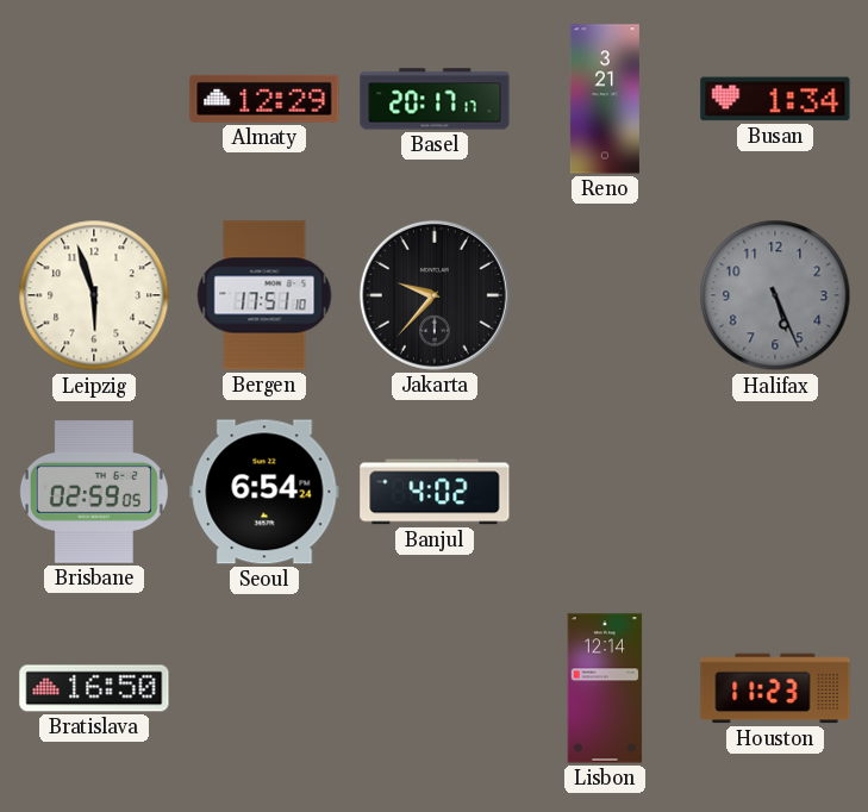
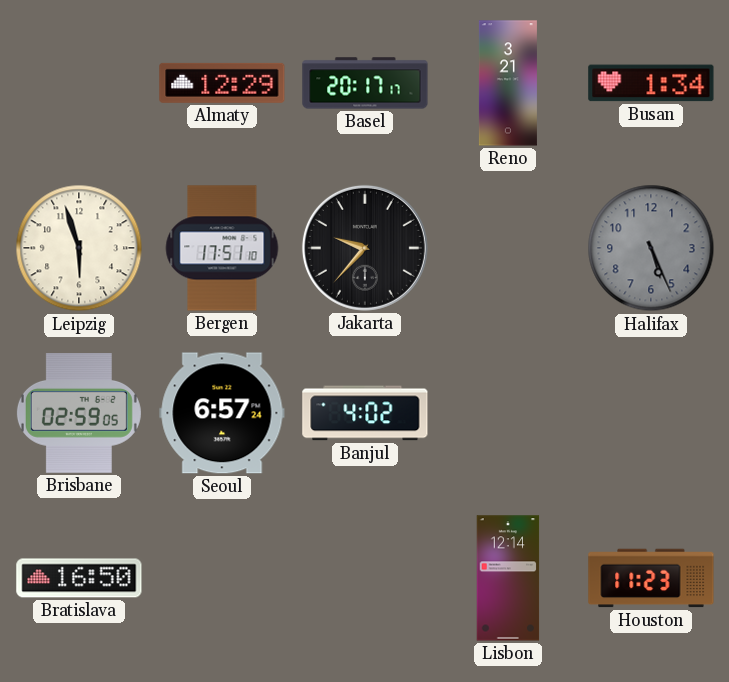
Seoul: 6:54 -> 6:57 (222, 413)
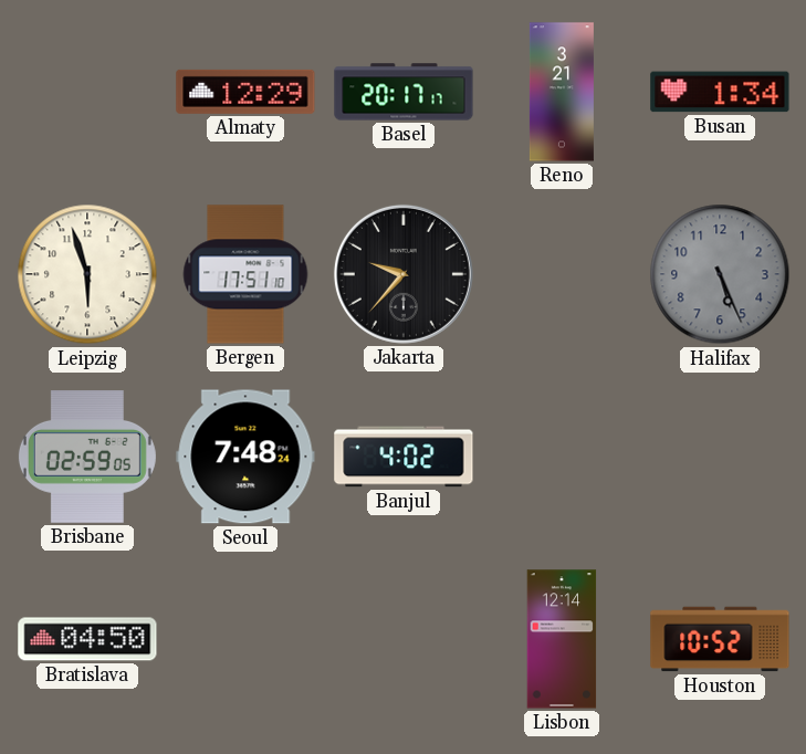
Seoul: 6:57 -> 7:48 (245, 457)
Bratislava: 16:50 -> 04:50 (87, 639)
Houston: 11:23 -> 10:52 (720, 639)
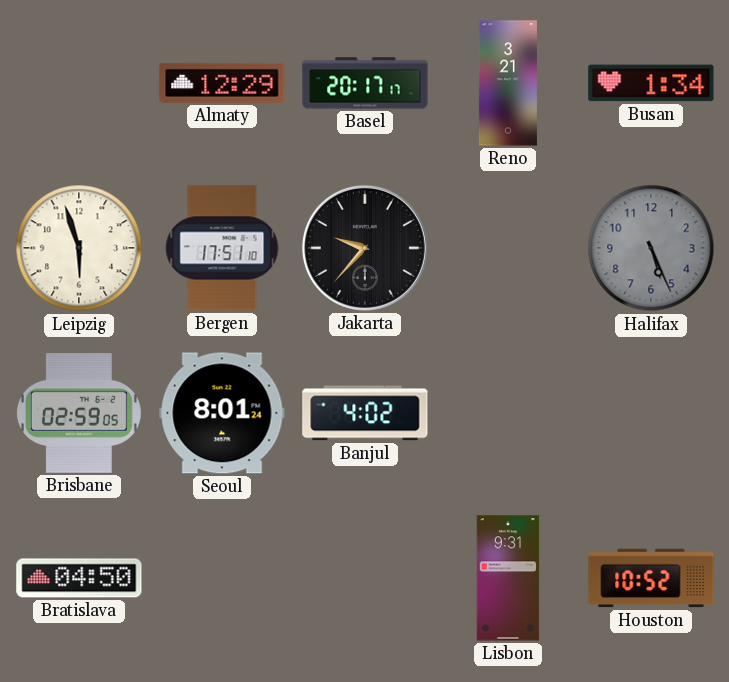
Seoul: 7:48 -> 8:01 (222, 413)
Lisbon: 12:14 -> 9:31 (508, 578)
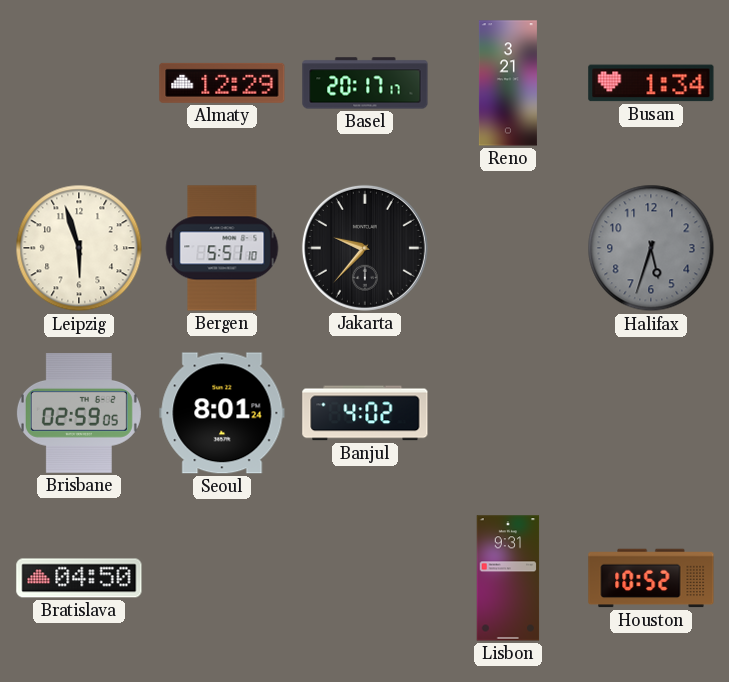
Bergen: 17:51 -> 5:51 (222, 248)
Halifax: 5:26 -> 5:33 (651, 248)
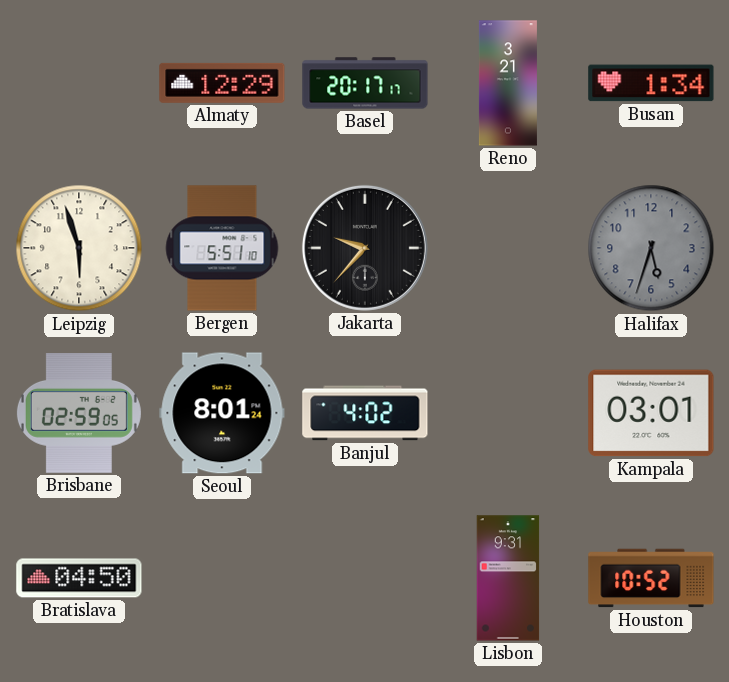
Kampala: none -> 03:01 (651, 413)
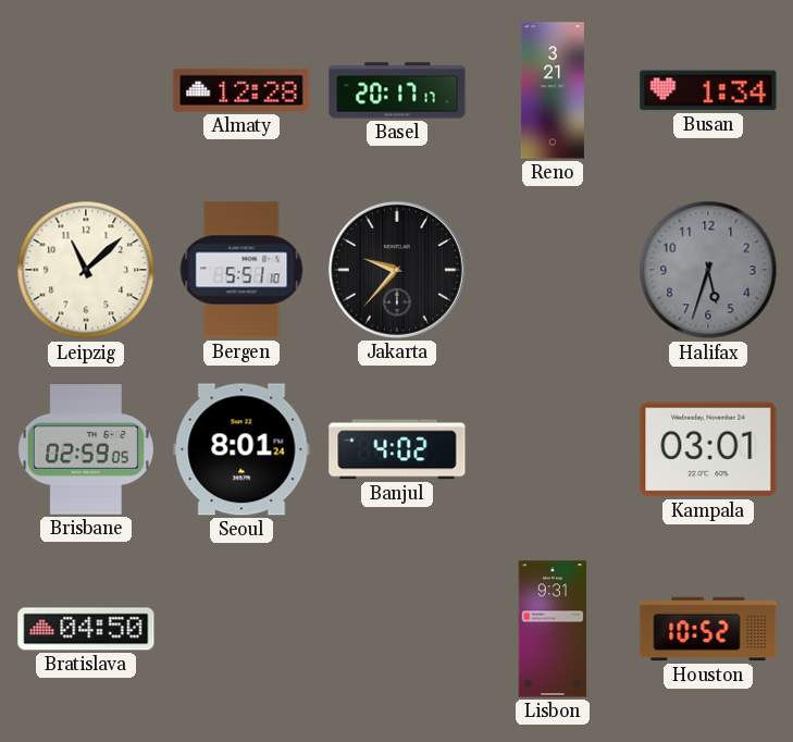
Almaty: 12:29 -> 12:28 (241, 90)
Leipzig: 5:57 -> 11:08 (86, 270)
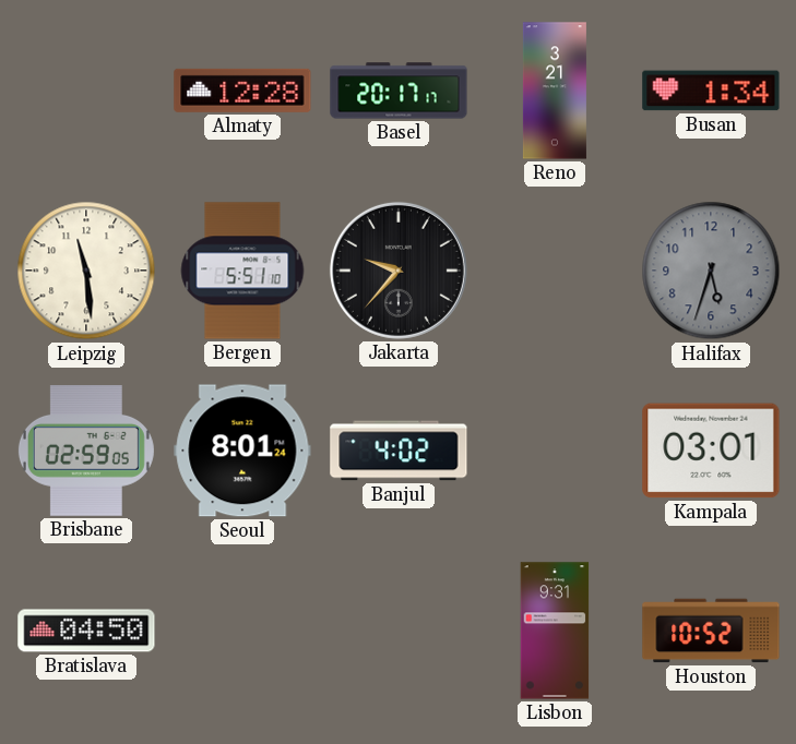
Leipzig: 11:08 -> 11:29 (86, 271)
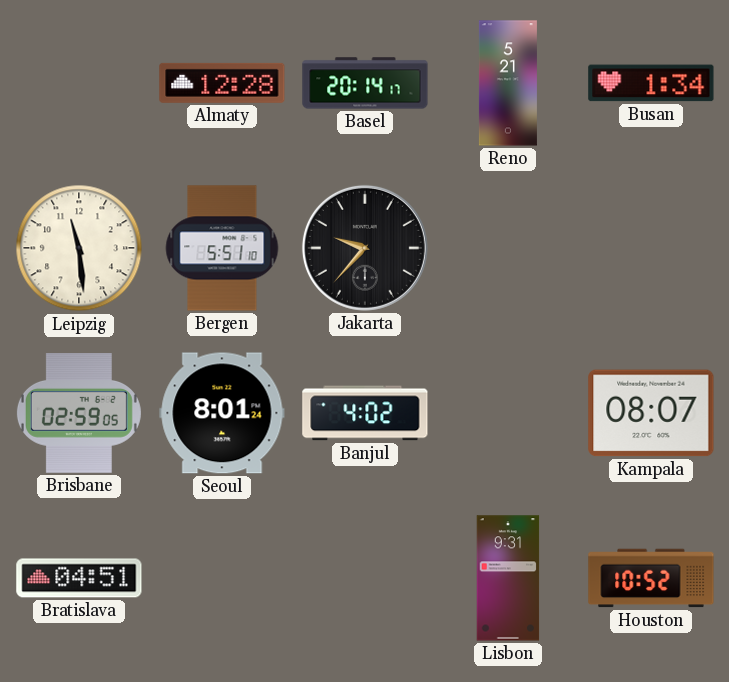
Basel: 20:17 -> 20:14 (365, 83)
Reno: 3:21 -> 5:21 (508, 83)
Halifax: 5:33 -> none (711, 271)
Kampala: 03:01 -> 08:07 (651, 413)
Bratislava: 04:50 -> 04:51 (79, 578)
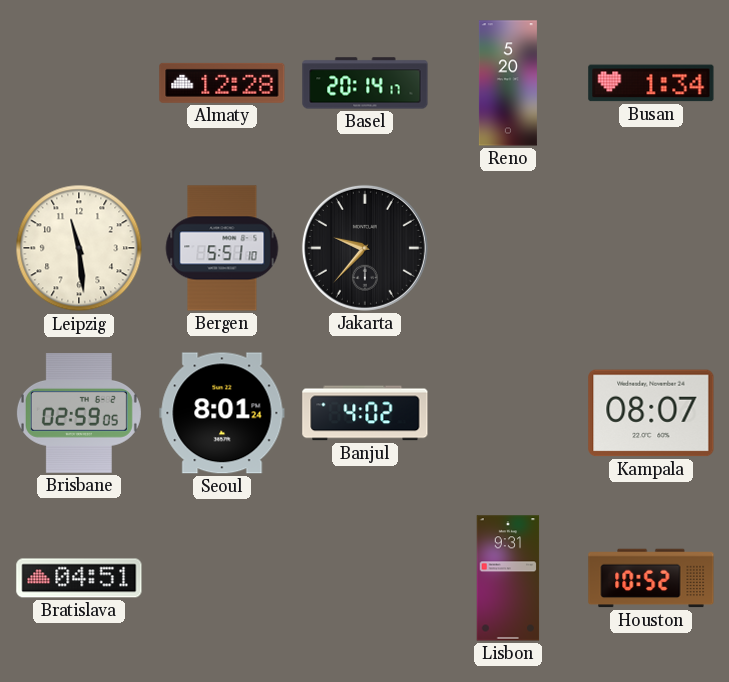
Reno: 5:21 -> 5:20 (508, 83)
